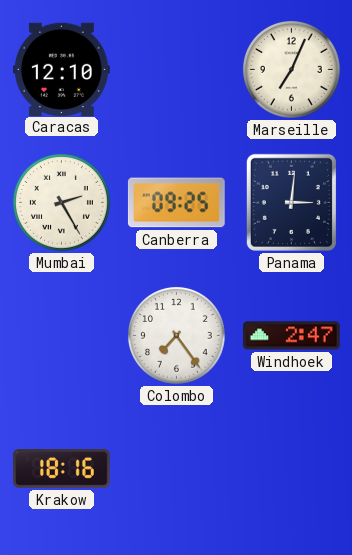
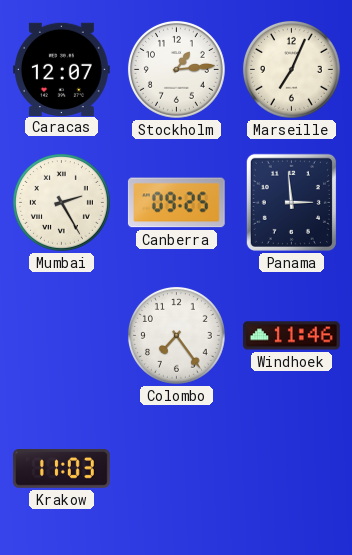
Caracas: 12:10 -> 12:07 (61, 69)
Stockholm: none -> 1:14 (176, 69)
Panama: 3:01 -> 2:59 (291, 202)
Windhoek: 2:47 -> 11:46 (291, 336)
Krakow: 18:16 -> 11:03 (62, 469)
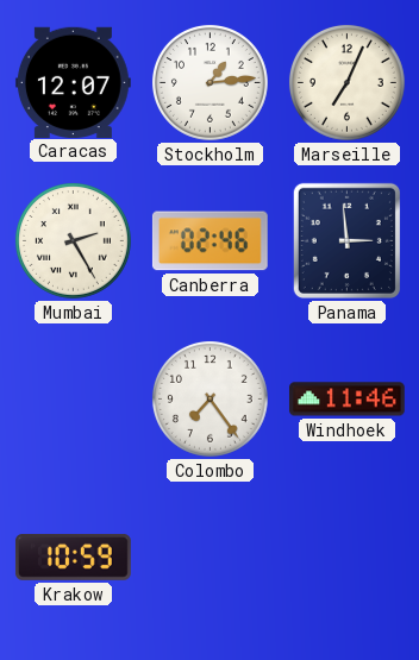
Canberra: 09:25 -> 02:46 (209, 241)
Krakow: 11:03 -> 10:59 (74, 558)
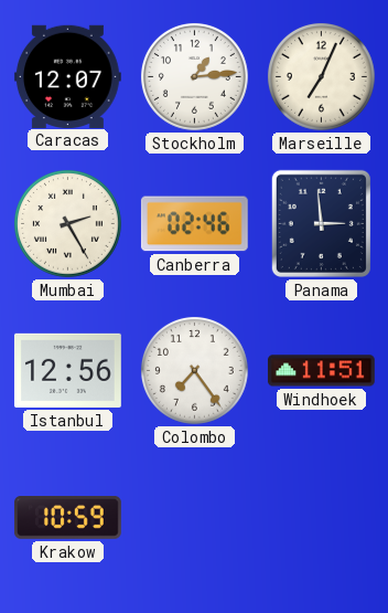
Istanbul: none -> 12:56 (68, 370)
Windhoek: 11:46 -> 11:51 (321, 371)
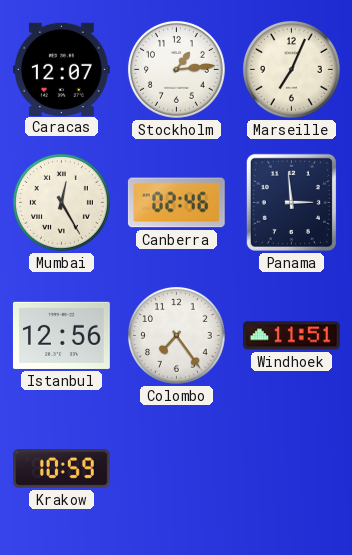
Mumbai: 2:25 -> 12:25 (61, 202)
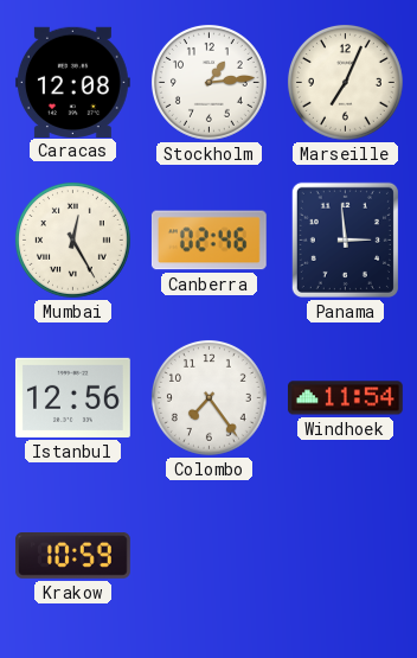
Caracas: 12:07 -> 12:08 (72, 82)
Windhoek: 11:51 -> 11:54 (345, 398)
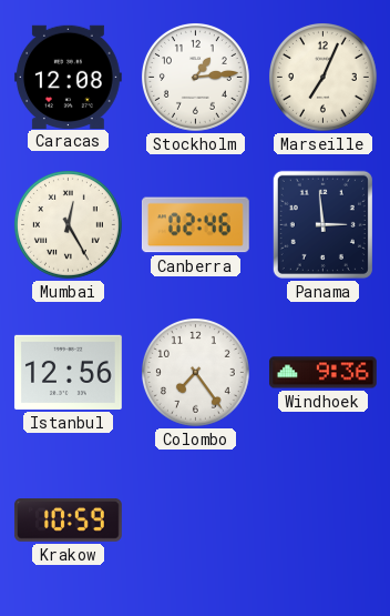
Windhoek: 11:54 -> 9:36 (322, 373)
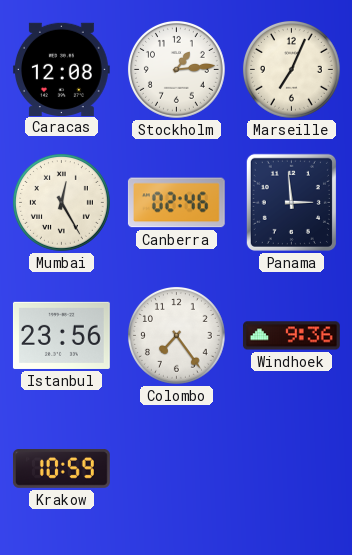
Istanbul: 12:56 -> 23:56 (62, 335)
